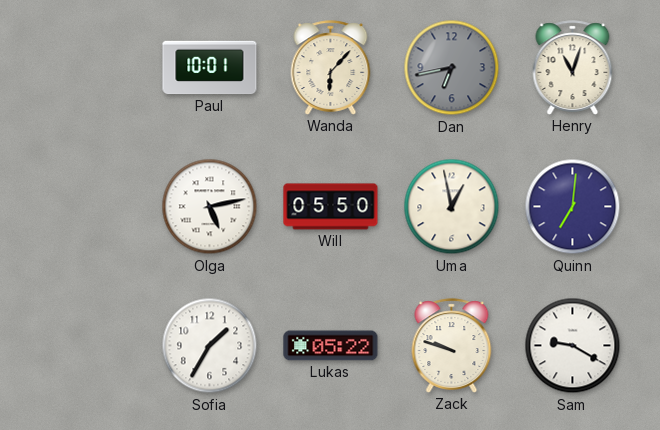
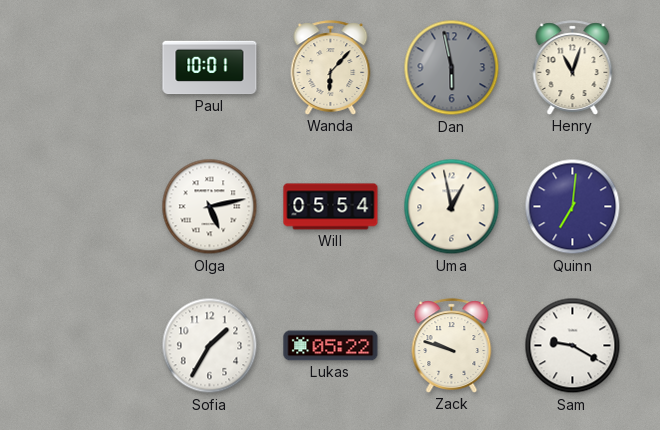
Dan: 6:43 -> 5:58 (452, 68)
Will: 05:50 -> 05:54 (331, 207)
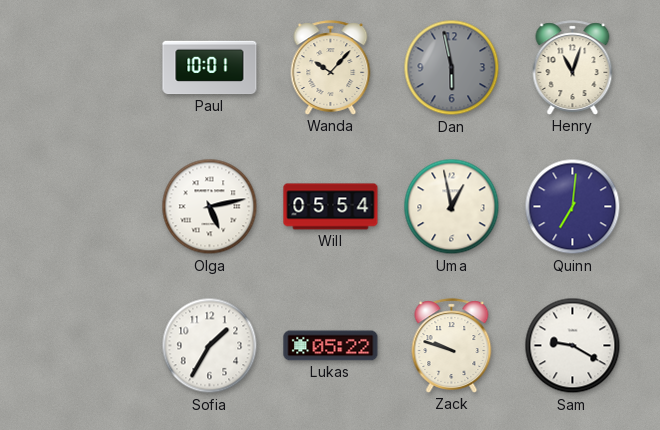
Wanda: 6:07 -> 10:07 (331, 68)
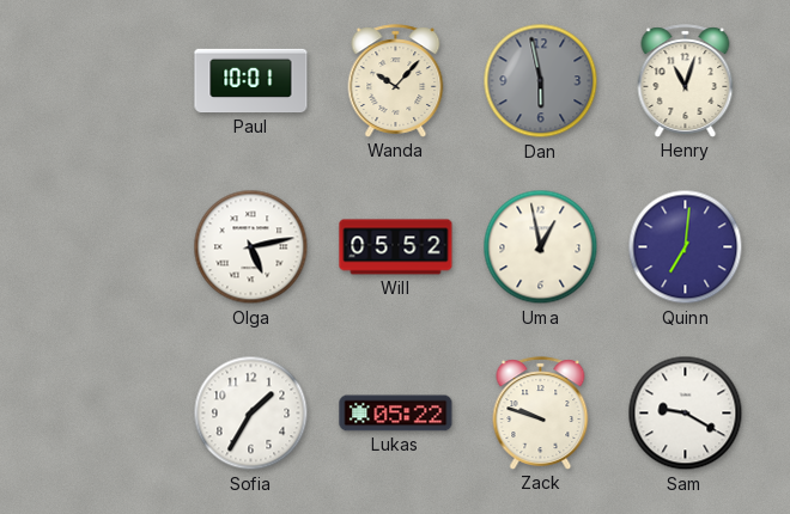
Will: 05:54 -> 05:52 (396, 247)
